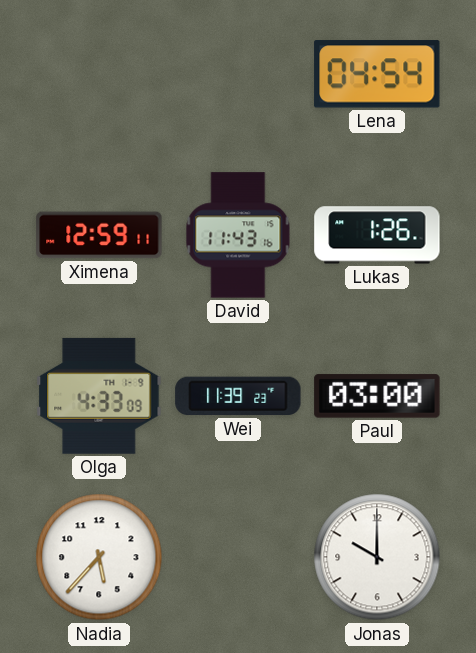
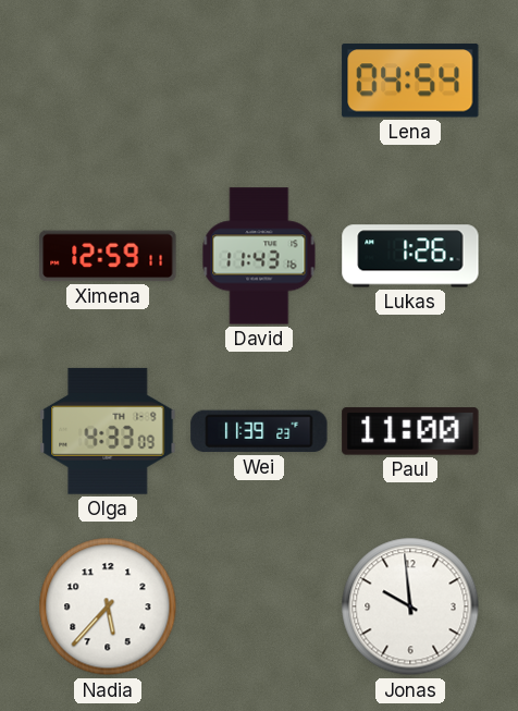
Paul: 03:00 -> 11:00 (410, 431)
Jonas: 10:00 -> 9:59 (410, 606)
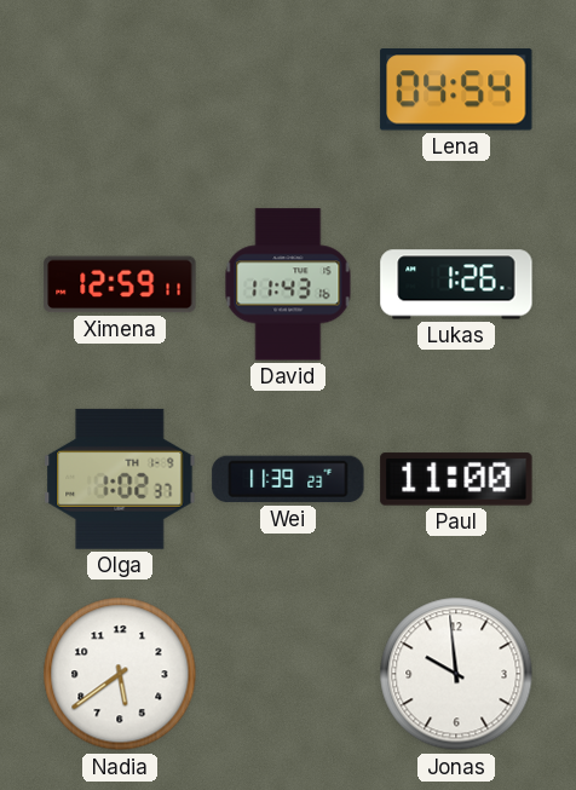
Olga: 4:33 -> 1:02 (120, 479)
Nadia: 5:37 -> 5:39 (120, 674)
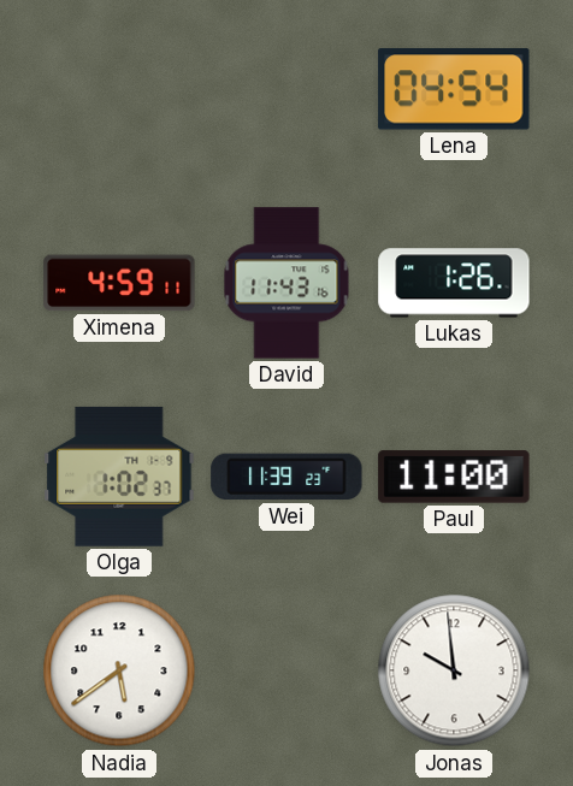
Ximena: 12:59 -> 4:59 (119, 283)
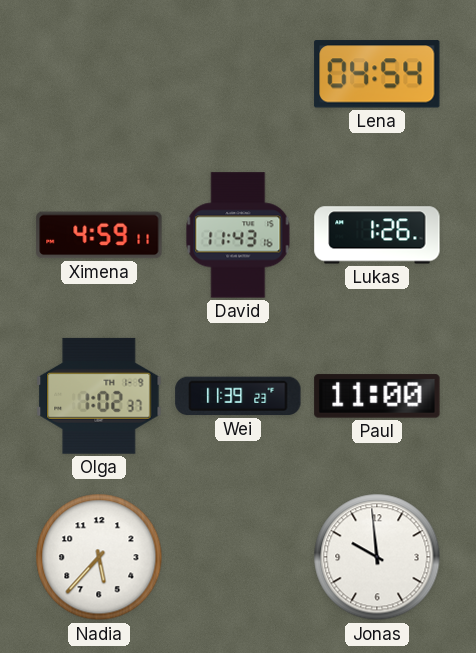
Nadia: 5:39 -> 5:37 (99, 557)
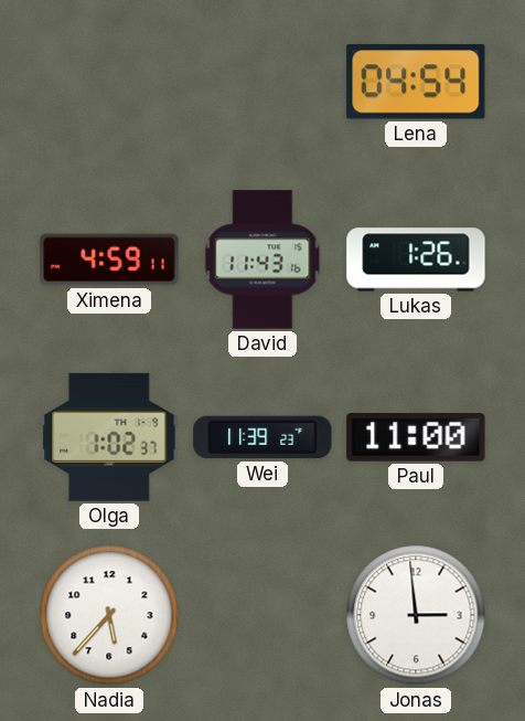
Jonas: 9:59 -> 2:59 (416, 615)
